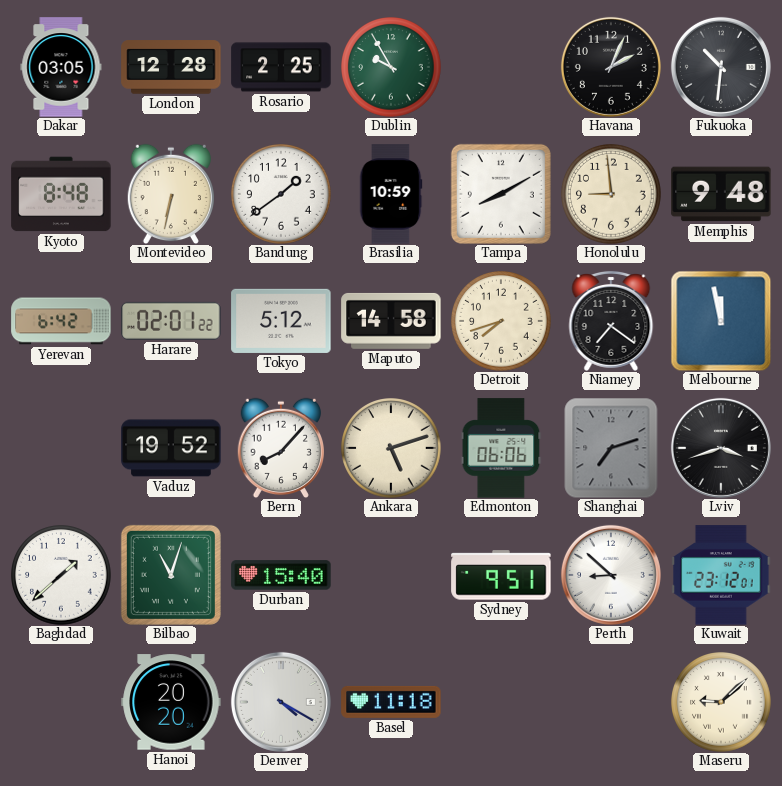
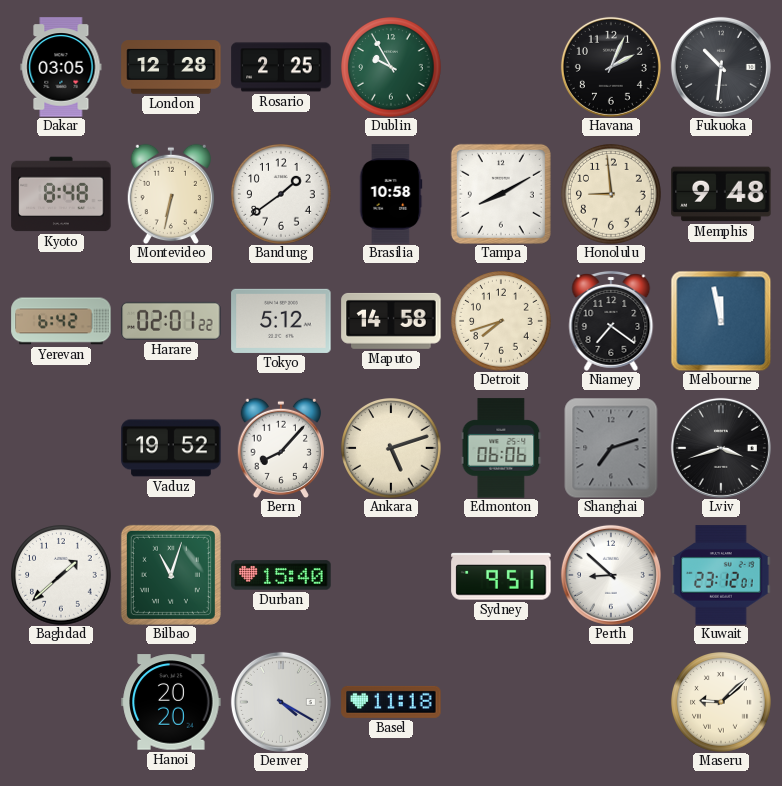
Brasilia: 10:59 -> 10:58 (391, 194)
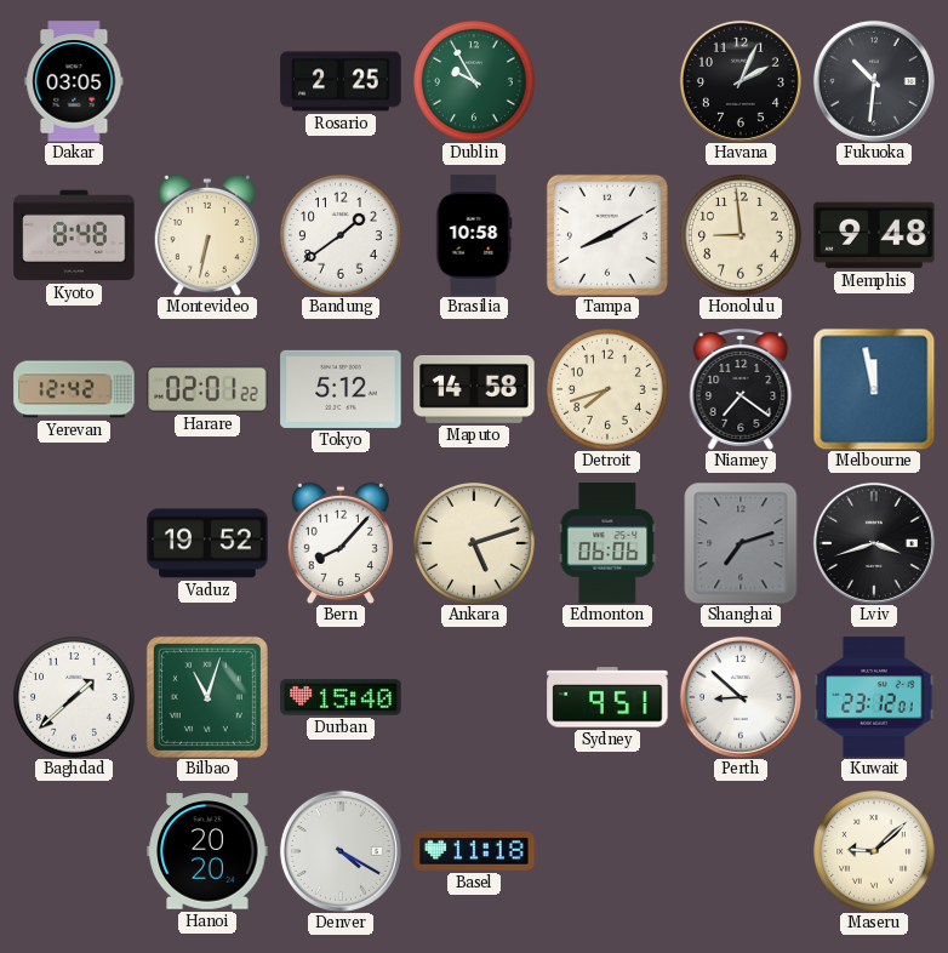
London: 12:28 -> none (171, 67)
Yerevan: 6:42 -> 12:42 (74, 389)
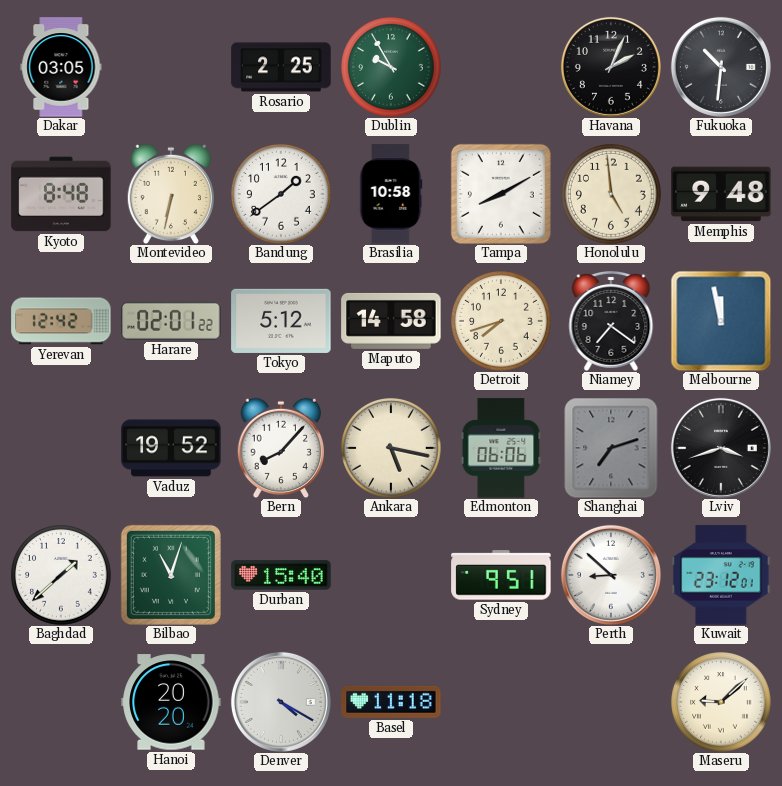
Honolulu: 8:59 -> 4:59 (611, 194)
Ankara: 5:12 -> 5:17 (391, 448)
